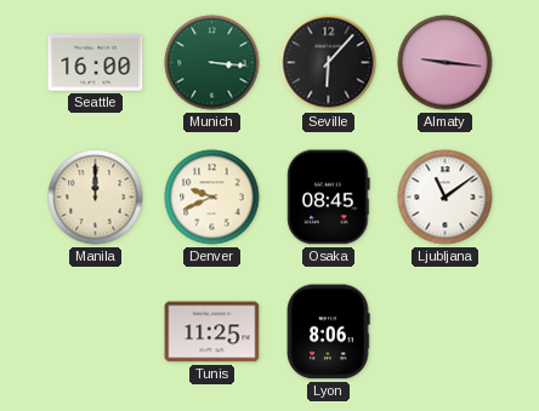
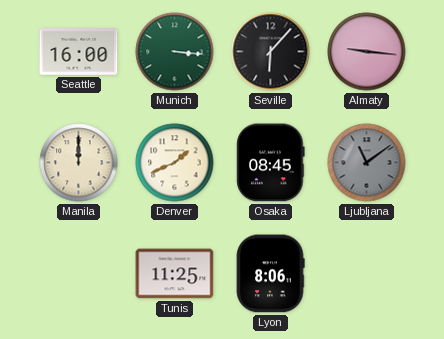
Denver: 9:41 -> 1:41 (175, 163)
Ljubljana dial: white -> grey (367, 163)
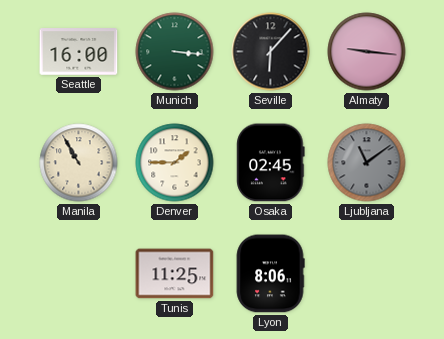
Manila: 12:00 -> 10:55 (79, 163)
Denver: 1:41 -> 1:45 (175, 163)
Osaka: 08:45 -> 02:45 (271, 163)
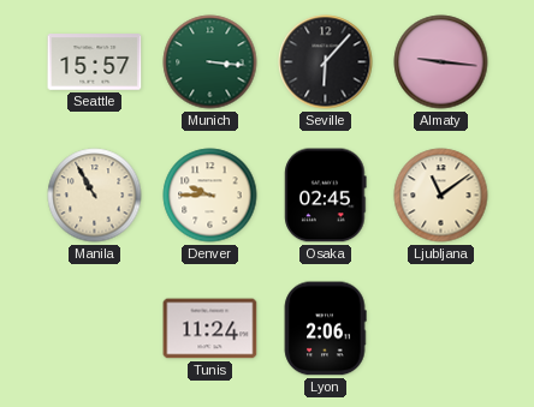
Seattle: 16:00 -> 15:57 (95, 62)
Denver: 1:45 -> 9:45 (210, 196)
Ljubljana dial: grey -> cream (441, 196)
Tunis: 11:25 -> 11:24 (210, 329)
Lyon: 8:06 -> 2:06 (325, 329)
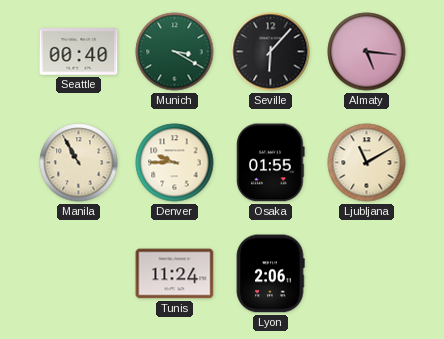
Seattle: 15:57 -> 00:40 (79, 52)
Munich: 3:16 -> 3:20 (175, 52)
Almaty: 9:16 -> 5:16 (367, 52)
Osaka: 02:45 -> 01:55 (271, 163)
Ljubljana: 11:09 -> 11:10 (367, 163)
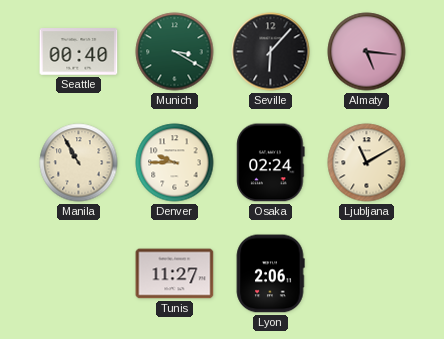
Osaka: 01:55 -> 02:24 (271, 163)
Tunis: 11:24 -> 11:27 (175, 274)
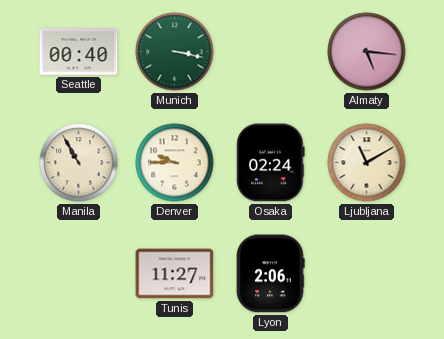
Munich: 3:20 -> 3:17 (175, 52)
Seville: 6:07 -> none (271, 52)
